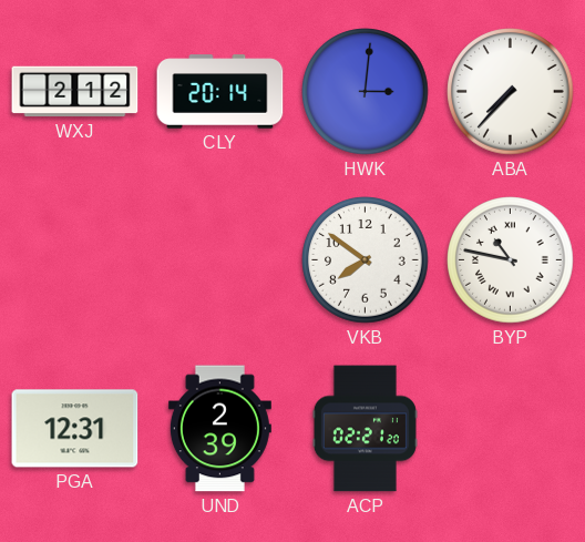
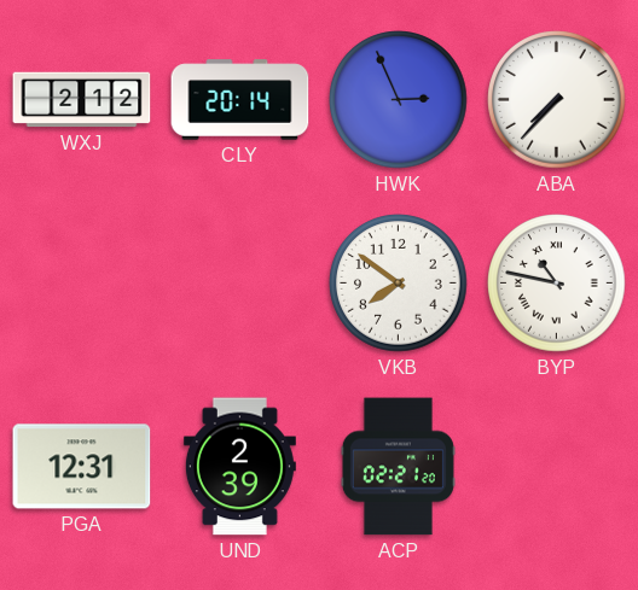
HWK: 3:01 -> 2:56 (399, 100)
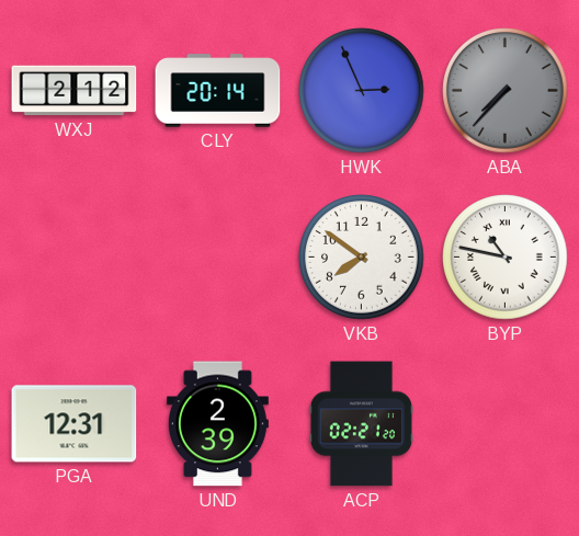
ABA dial: white -> grey (506, 91)
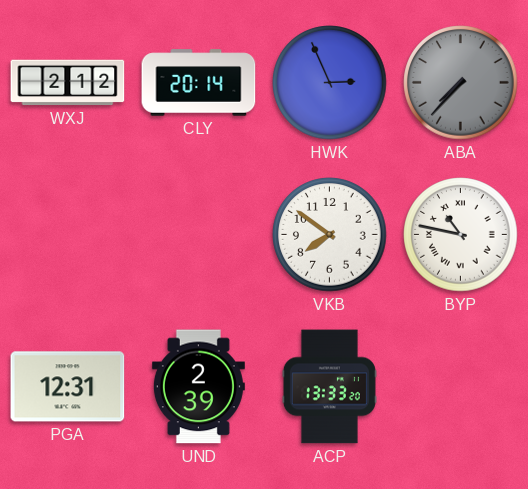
ACP: 02:21 -> 13:33 (329, 387)
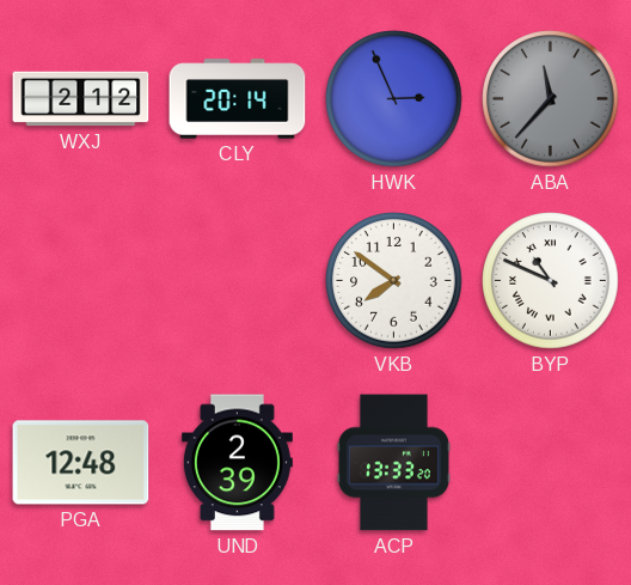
ABA: 7:37 -> 11:37 (551, 99)
BYP: 10:47 -> 10:49 (551, 281)
PGA: 12:31 -> 12:48 (81, 463)
